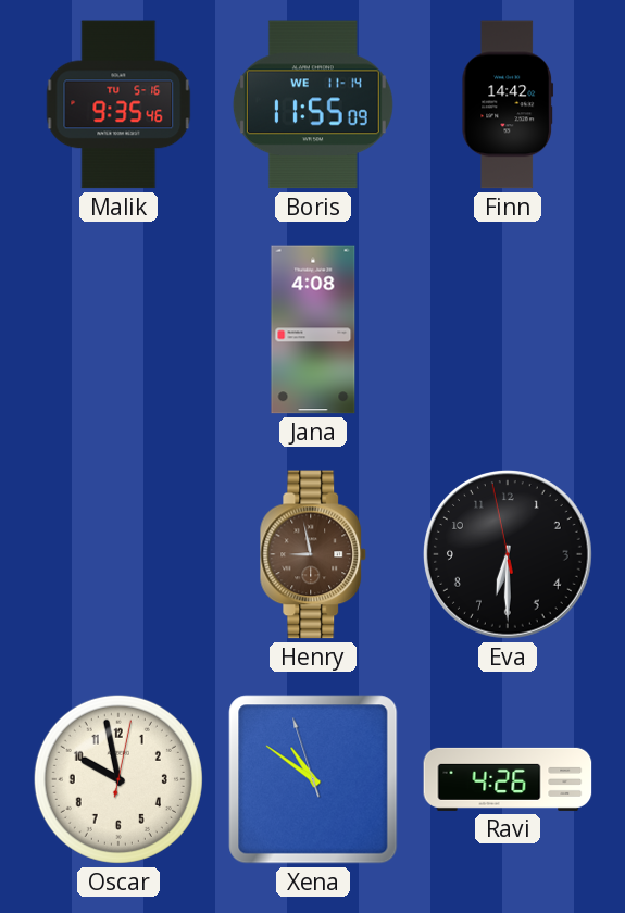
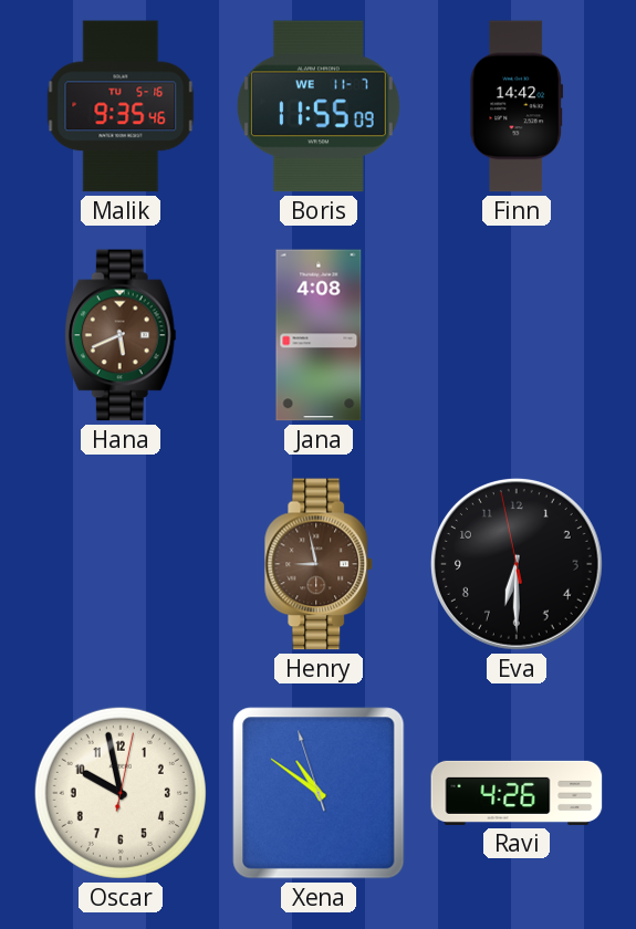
Boris date: WE 11-14 -> WE 11-7 (319, 106)
Hana: none -> 5:41 (121, 335)
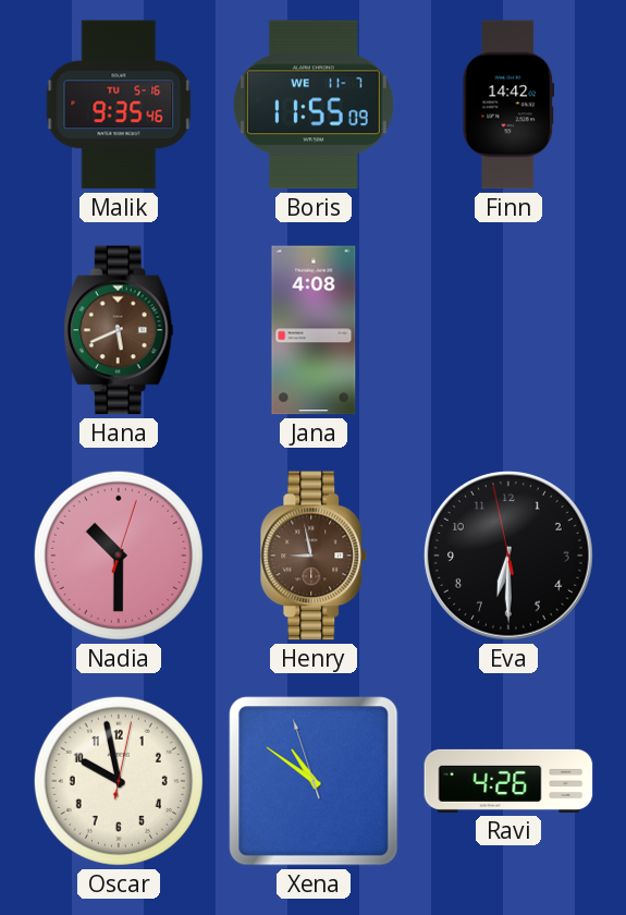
Nadia: none -> 10:30 (119, 556)
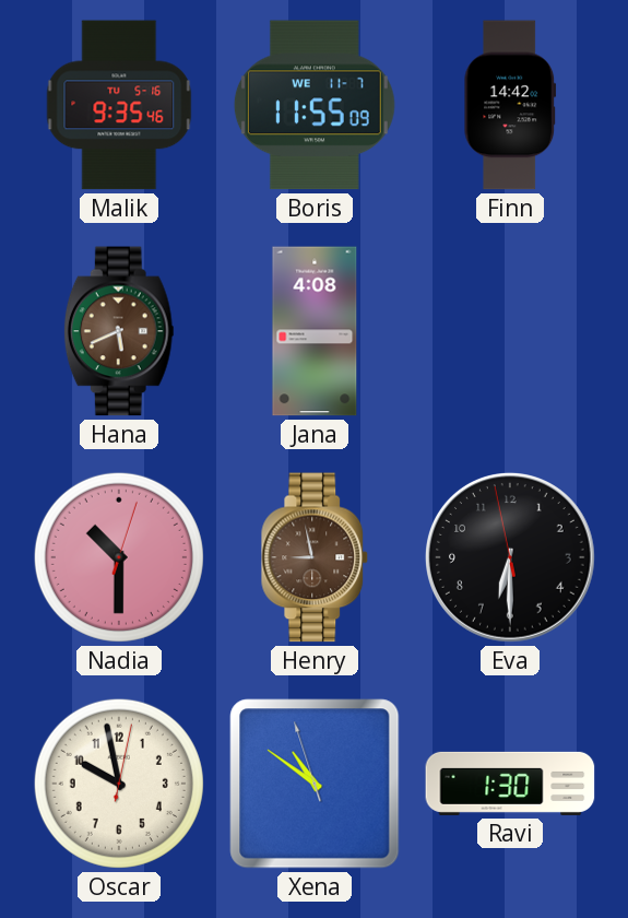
Ravi: 4:26 -> 1:30 (510, 784)
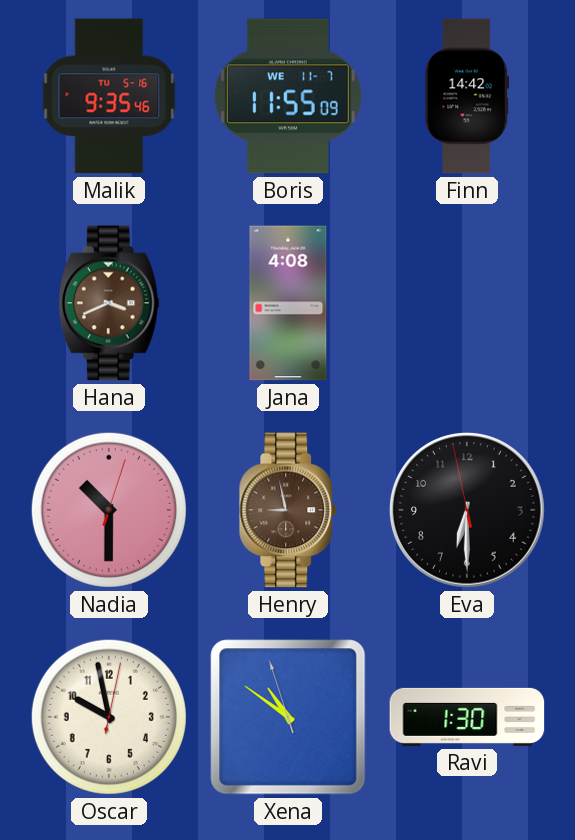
Hana: 5:41 -> 3:41 (109, 303)
